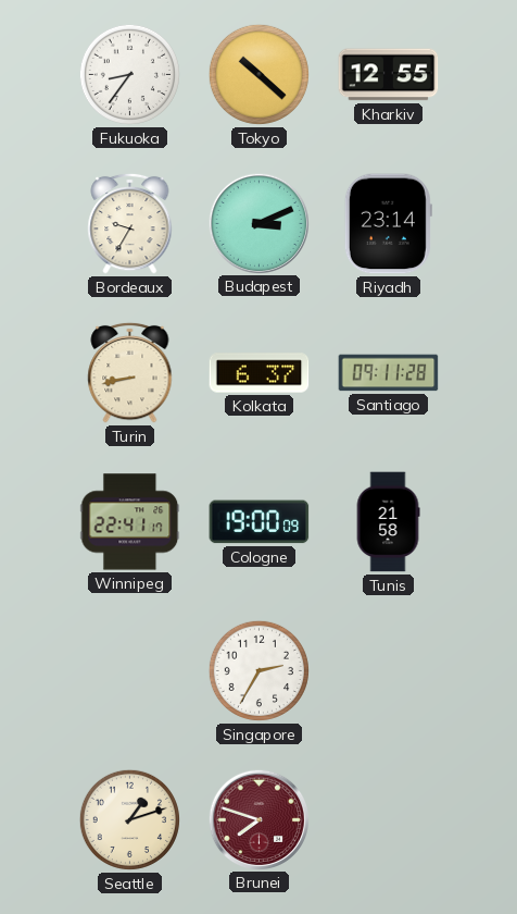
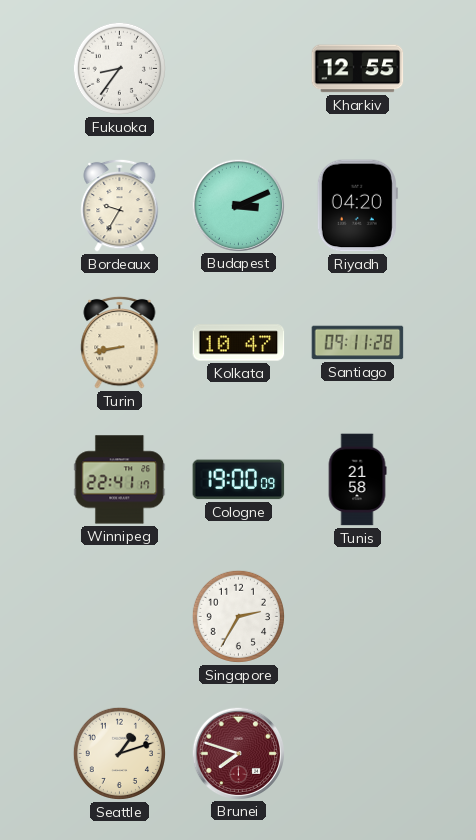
Tokyo: 10:22 -> none (258, 74)
Riyadh: 23:14 -> 04:20 (357, 206)
Kolkata: 6:37 -> 10:47 (239, 343)
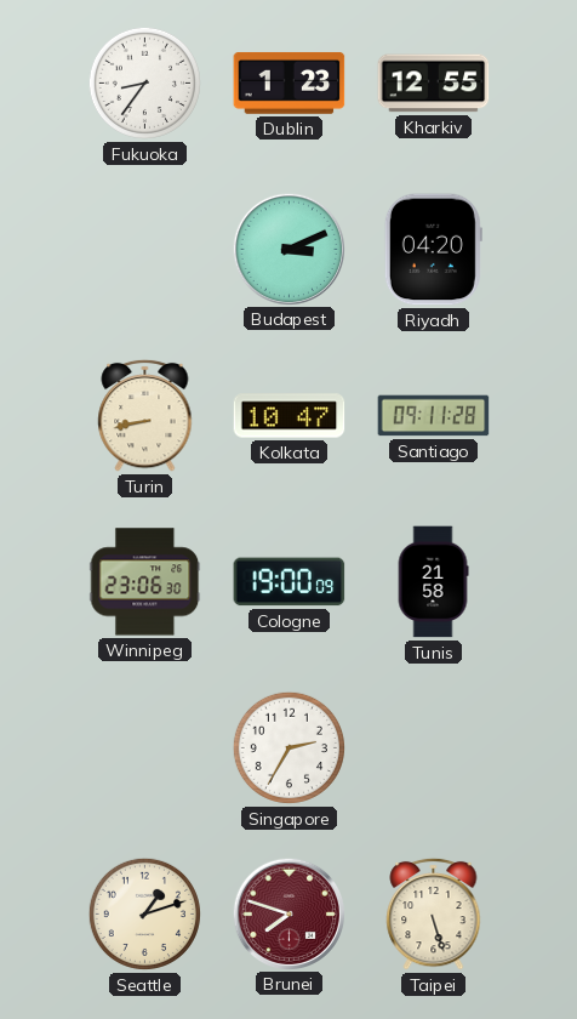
Dublin: none -> 1:23 (290, 82)
Bordeaux: 9:35 -> none (120, 205)
Winnipeg: 22:41 -> 23:06 (145, 582)
Taipei: none -> 5:27 (434, 913)
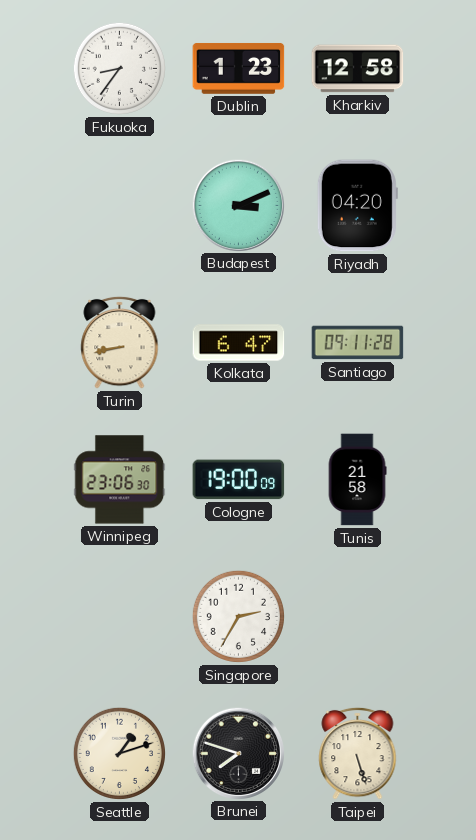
Kharkiv: 12:55 -> 12:58 (358, 69)
Kolkata: 10:47 -> 6:47 (239, 343)
Brunei dial: burgundy -> black (238, 753)
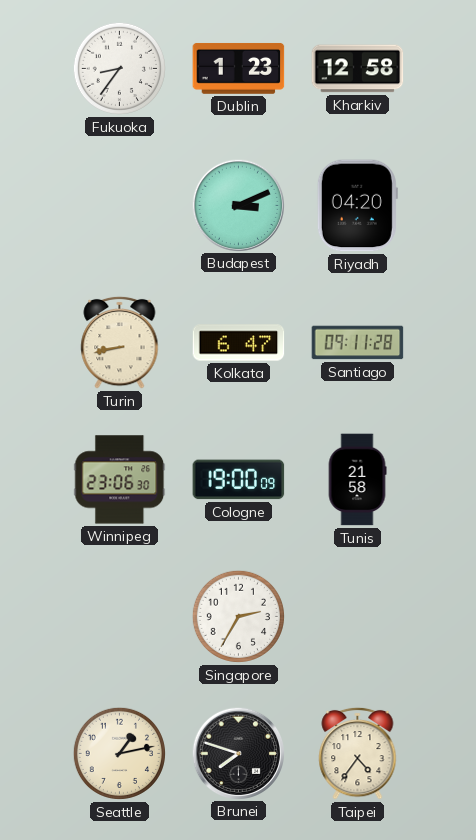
Seattle: 1:12 -> 1:13 (119, 753)
Taipei: 5:27 -> 4:36 (358, 753)
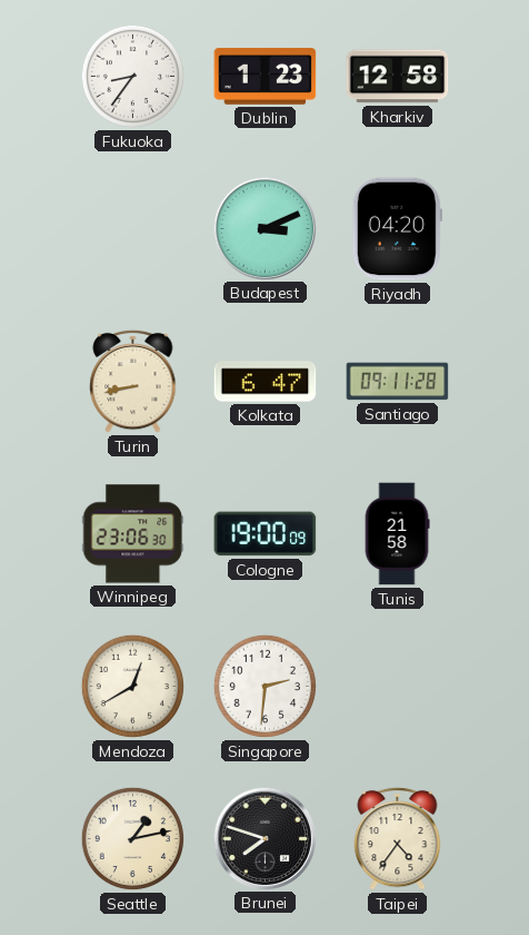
Mendoza: none -> 12:40 (132, 686)
Singapore: 2:35 -> 2:31 (264, 686)
